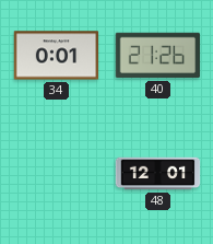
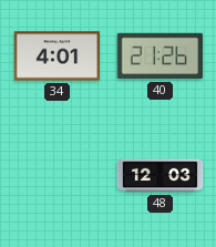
34: 0:01 -> 4:01 (58, 56)
48: 12:01 -> 12:03 (161, 176)
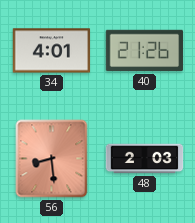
56: none -> 8:29 (52, 159)
48: 12:03 -> 2:03 (145, 159)
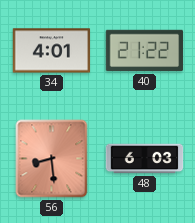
40: 21:26 -> 21:22 (145, 51)
48: 2:03 -> 6:03 (145, 159)
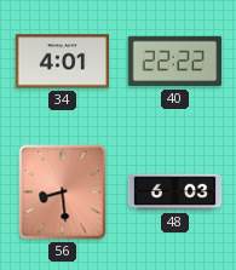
40: 21:22 -> 22:22 (175, 62)
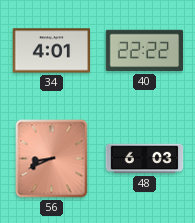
56: 8:29 -> 8:41 (52, 159)
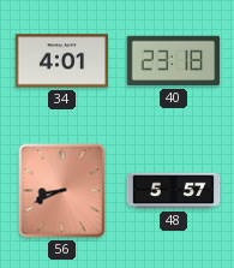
40: 22:22 -> 23:18 (174, 61)
48: 6:03 -> 5:57 (174, 191)
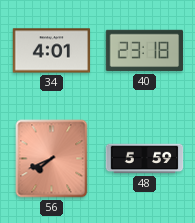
56: 8:41 -> 7:41 (52, 159)
48: 5:57 -> 5:59 (145, 159)
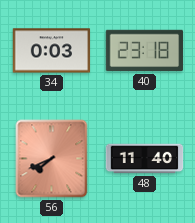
34: 4:01 -> 0:03 (52, 51)
48: 5:59 -> 11:40 (145, 159)
